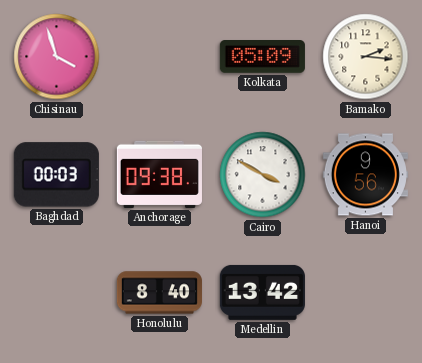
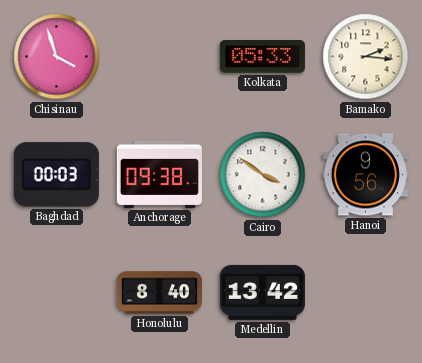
Kolkata: 05:09 -> 05:33 (262, 57)
Cairo: 3:50 -> 3:51 (263, 175)
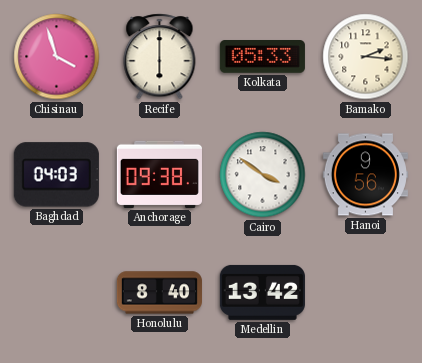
Recife: none -> 6:00 (160, 57)
Baghdad: 00:03 -> 04:03 (56, 175)
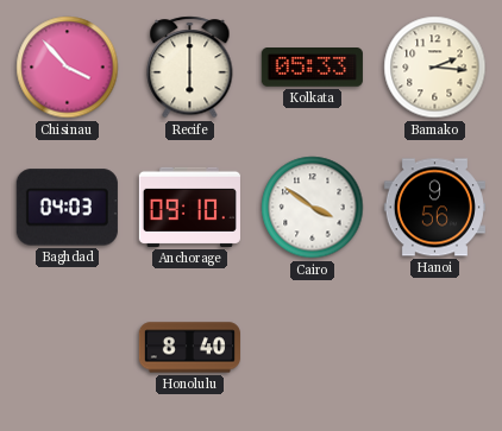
Chisinau: 3:57 -> 3:53 (68, 68)
Anchorage: 09:38 -> 09:10 (189, 207)
Medellin: 13:42 -> none (262, 292)
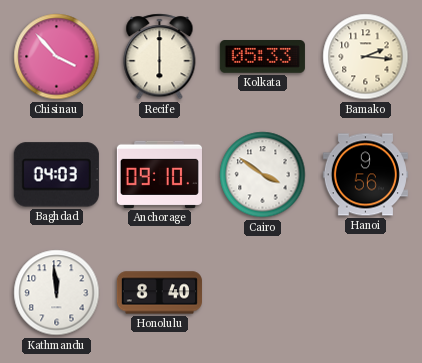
Kathmandu: none -> 11:59 (57, 293)
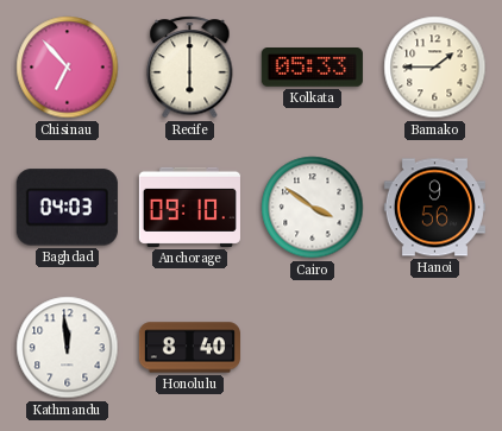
Chisinau: 3:53 -> 6:53 (68, 68)
Bamako: 2:16 -> 1:45 (435, 68)
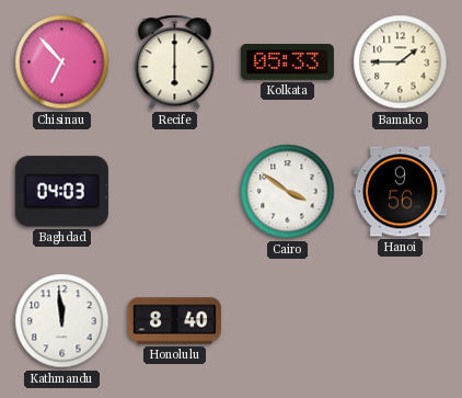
Anchorage: 09:10 -> none (189, 207)
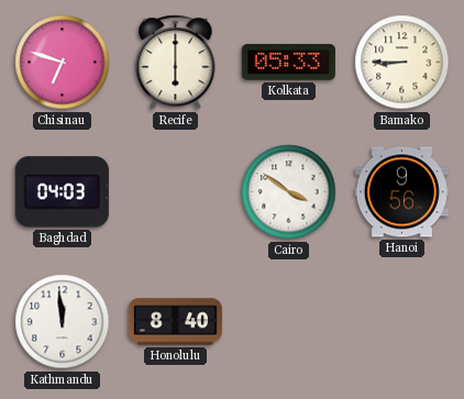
Chisinau: 6:53 -> 6:48 (63, 63)
Bamako: 1:45 -> 8:45 (402, 63)
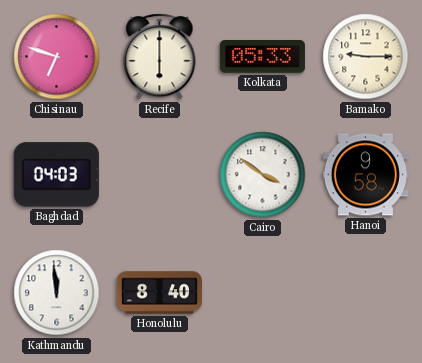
Bamako: 8:45 -> 9:15 (366, 57)
Hanoi: 9:56 -> 9:58 (365, 175)
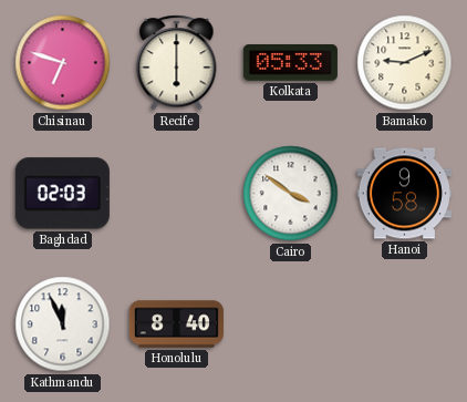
Bamako: 9:15 -> 9:11 (405, 63)
Baghdad: 04:03 -> 02:03 (62, 194)
Kathmandu: 11:59 -> 11:56 (63, 324)
